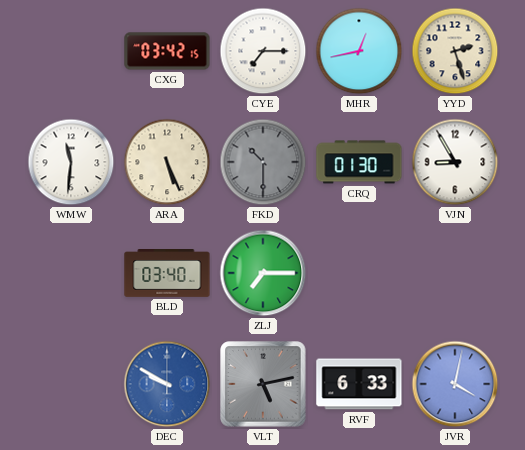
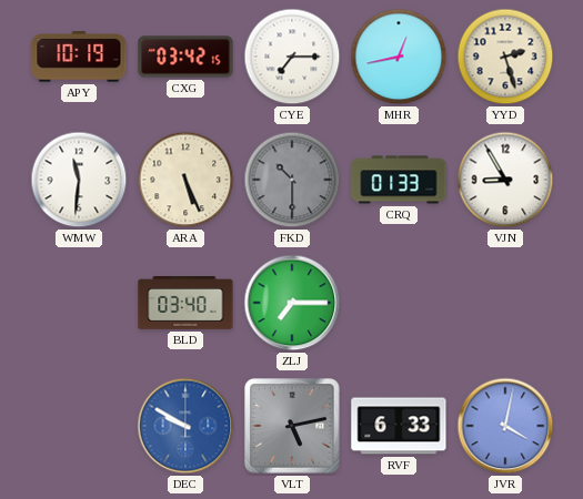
APY: none -> 10:19 (79, 57)
CRQ: 01:30 -> 01:33 (399, 180)
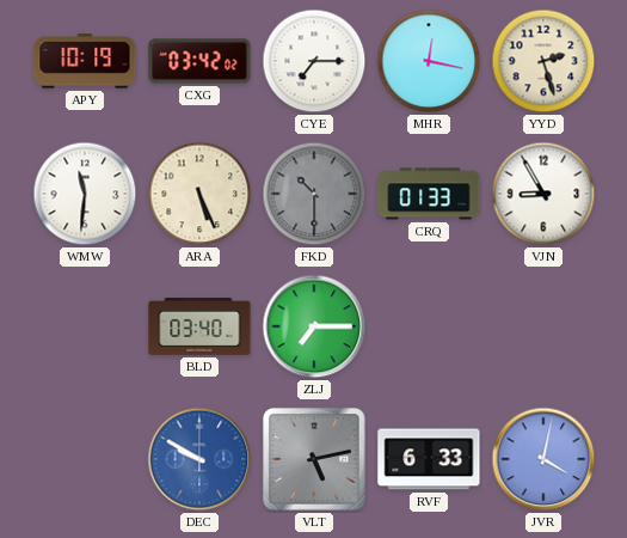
CXG: 03:42:15 -> 03:42:02 (199, 61)
MHR: 12:43 -> 12:17 (429, 61)
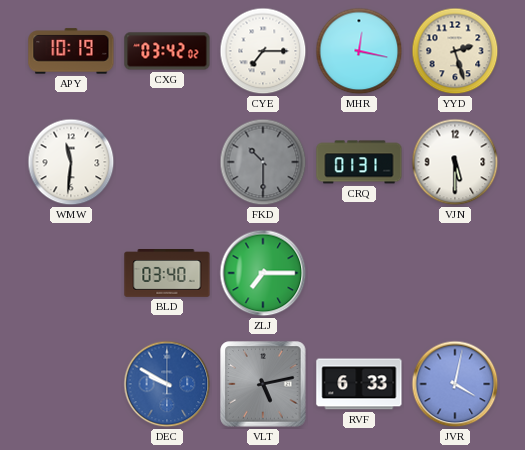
ARA: 5:26 -> none (199, 194)
CRQ: 01:33 -> 01:31 (359, 162)
VJN: 8:55 -> 5:30 (455, 162)
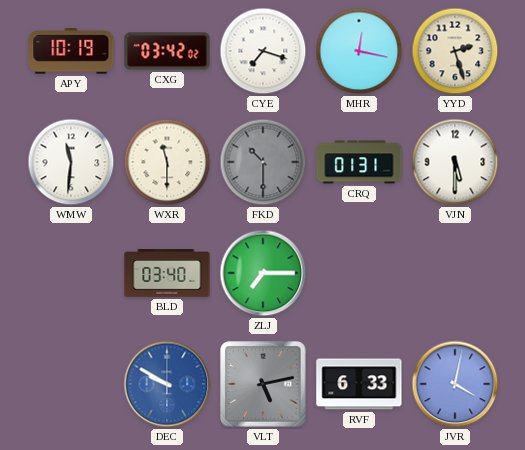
CYE: 7:15 -> 7:18 (263, 51)
WXR: none -> 11:30 (167, 162)
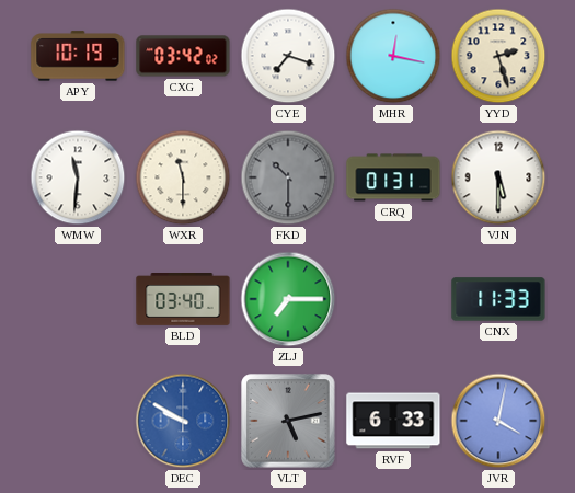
CNX: none -> 11:33 (498, 299)
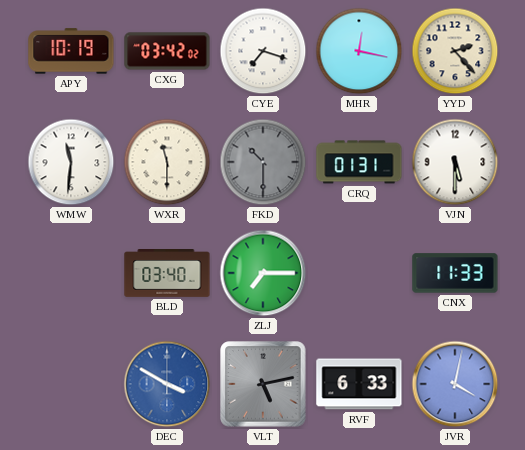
YYD: 2:27 -> 2:23 (455, 51)
DEC: 9:50 -> 3:50 (167, 384)
